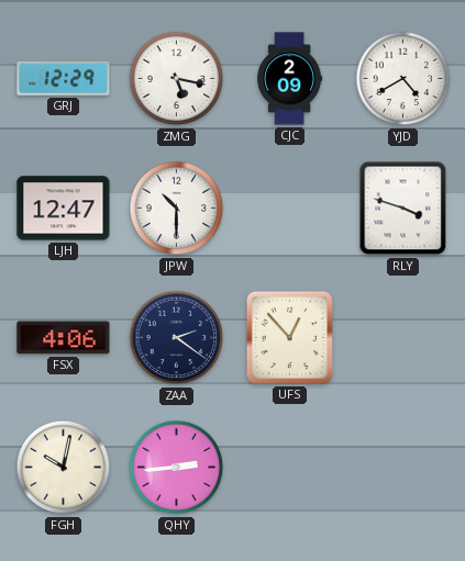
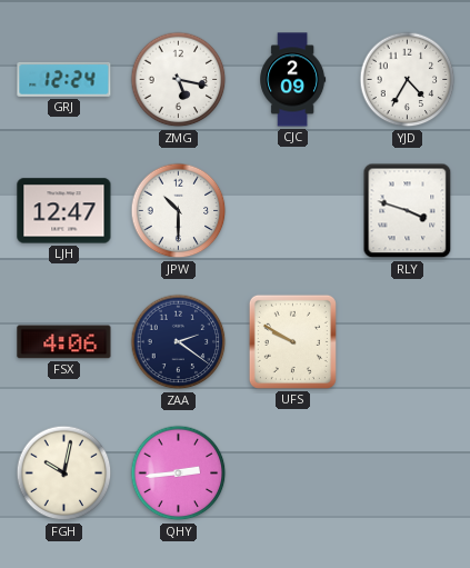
GRJ: 12:29 -> 12:24 (64, 79)
YJD: 4:40 -> 4:35 (408, 80)
UFS: 12:53 -> 9:50 (292, 341)
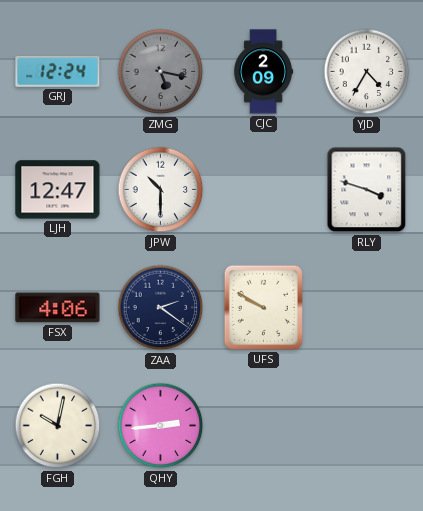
ZMG dial: white -> grey (161, 72)
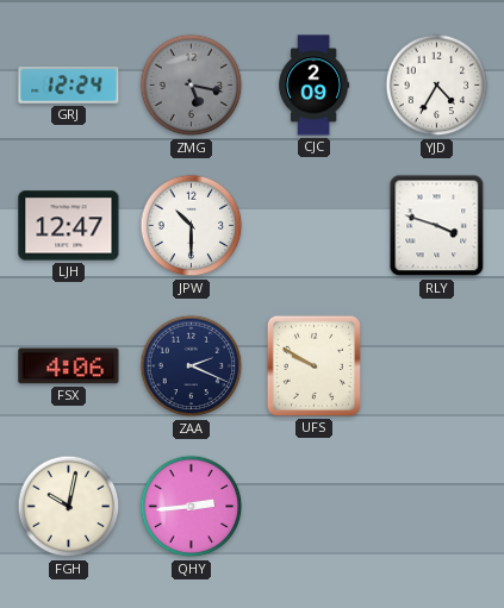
ZAA: 2:21 -> 2:19 (192, 366)
